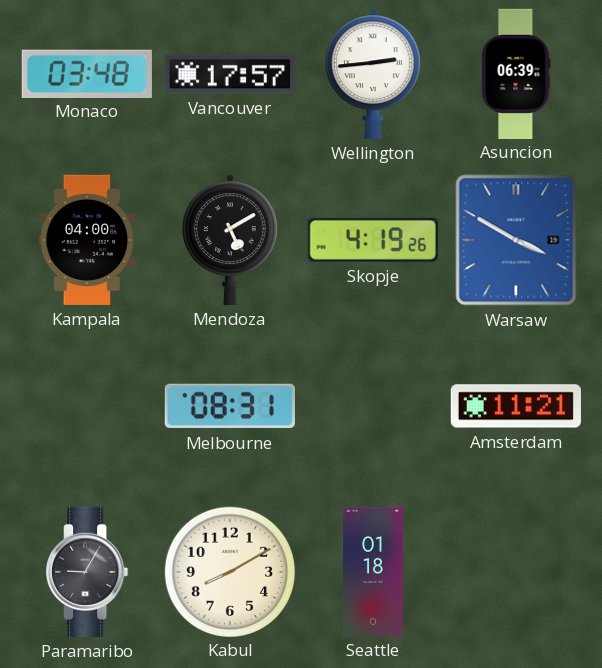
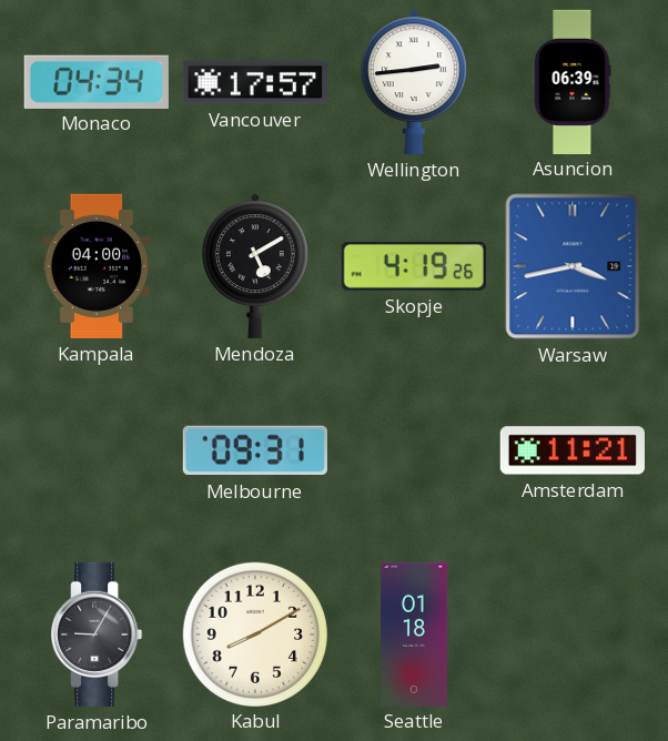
Monaco: 03:48 -> 04:34 (97, 81)
Warsaw: 3:50 -> 3:43 (573, 266)
Melbourne: 08:31 -> 09:31 (255, 450)
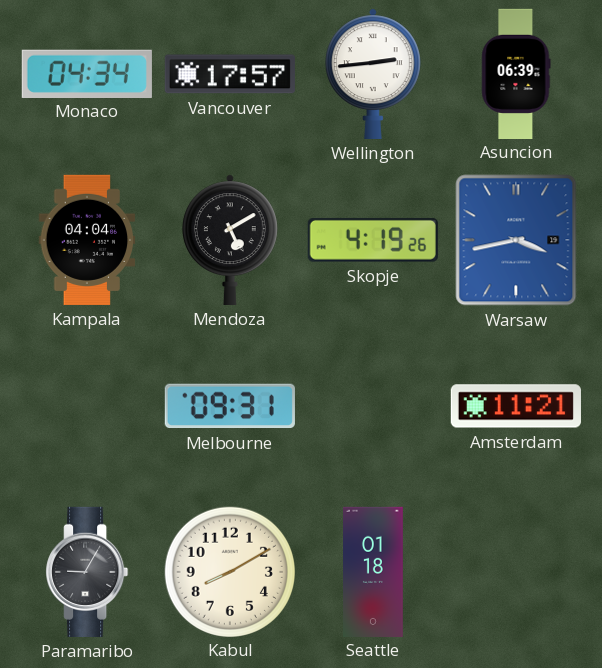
Kampala: 04:00 -> 04:04 (87, 240)
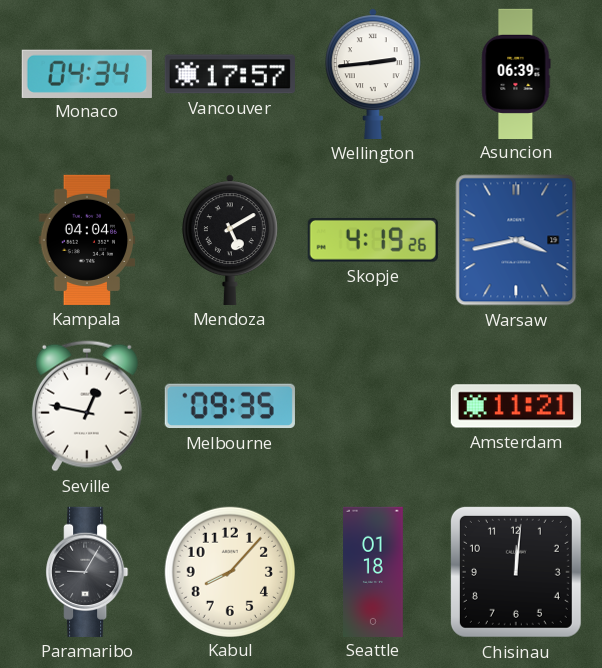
Seville: none -> 12:47 (87, 406)
Melbourne: 09:31 -> 09:35 (230, 406)
Kabul: 8:10 -> 8:07 (229, 571)
Chisinau: none -> 12:01 (516, 572)
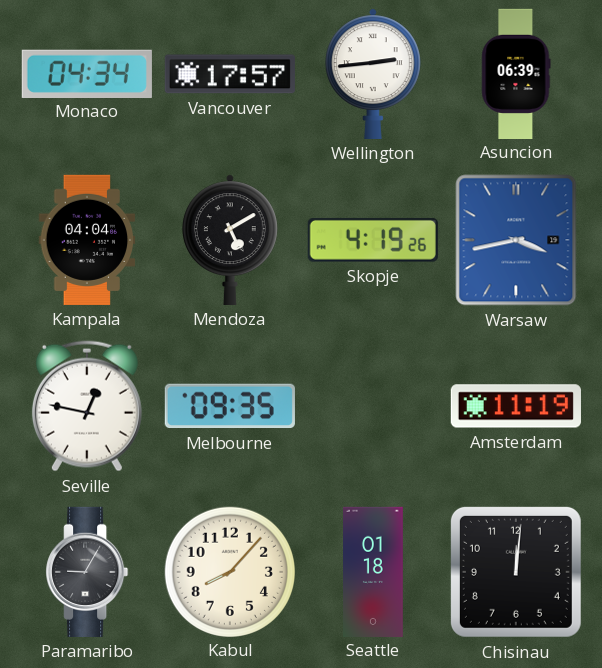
Amsterdam: 11:21 -> 11:19 (516, 406)
